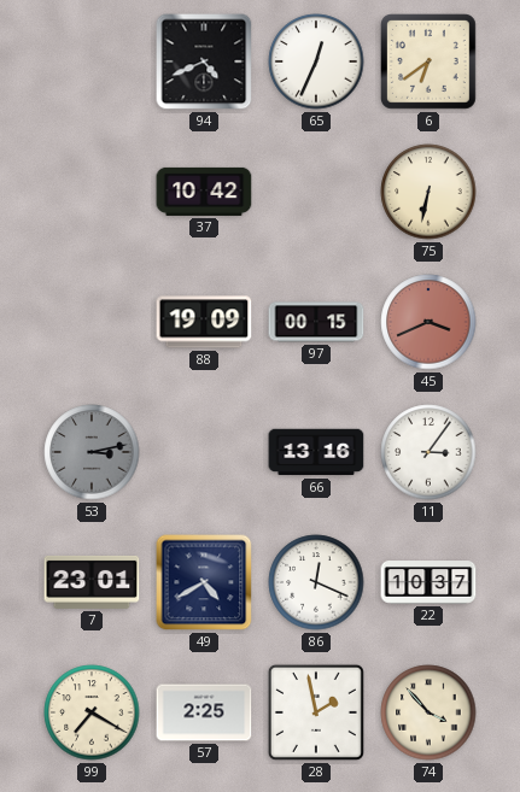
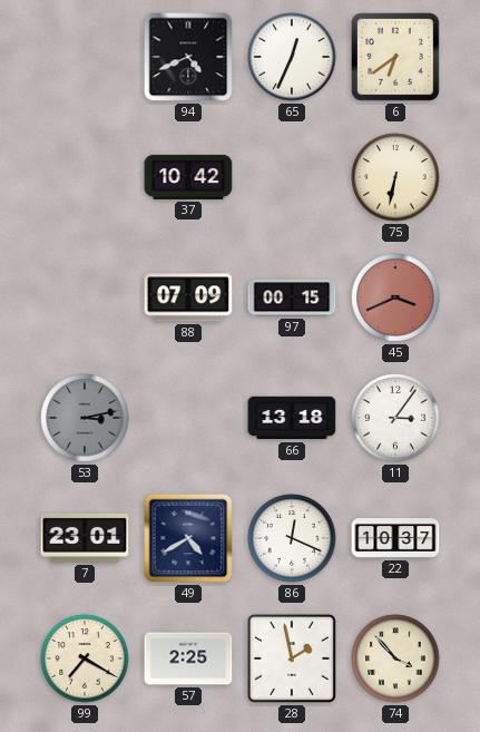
88: 19:09 -> 07:09 (188, 297)
66: 13:16 -> 13:18 (292, 418)
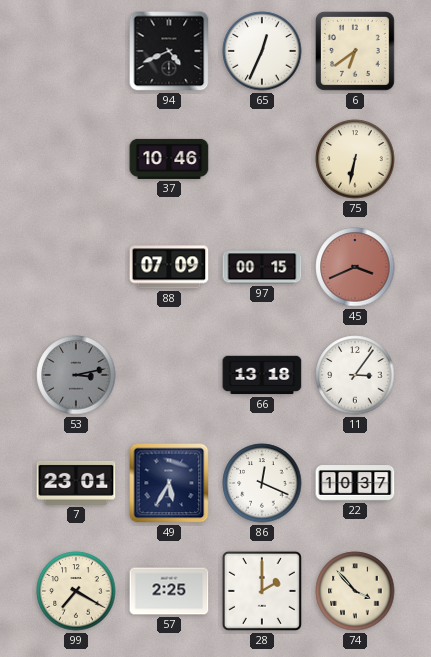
37: 10:42 -> 10:46 (169, 159)
49: 4:40 -> 5:35 (169, 483)
28: 1:58 -> 2:00 (262, 591)
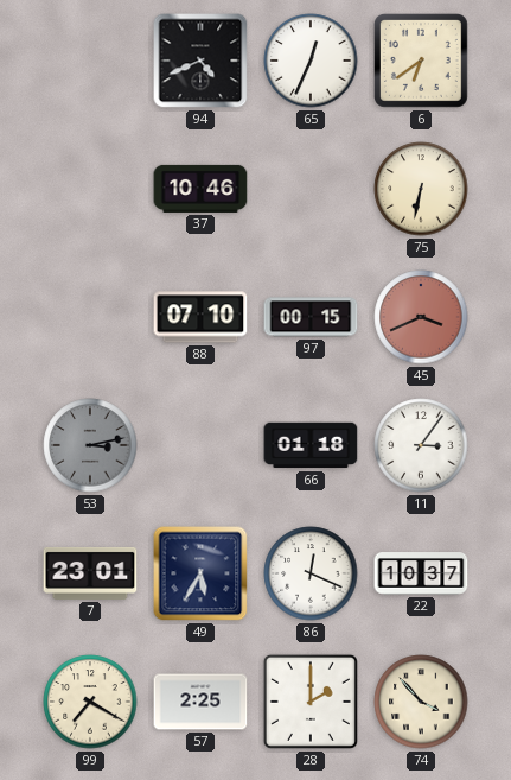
88: 07:09 -> 07:10 (200, 317)
66: 13:18 -> 01:18 (311, 445)
